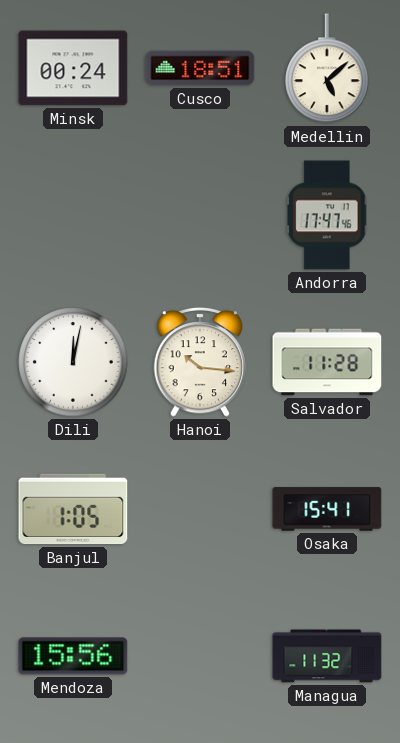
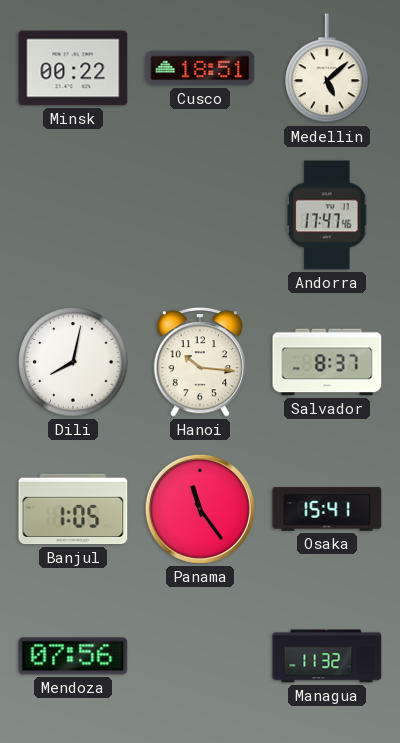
Minsk: 00:24 -> 00:22 (73, 68)
Dili: 12:02 -> 8:02 (73, 362)
Salvador: 11:28 -> 8:37 (327, 362)
Panama: none -> 11:24 (200, 509)
Mendoza: 15:56 -> 07:56 (73, 656)
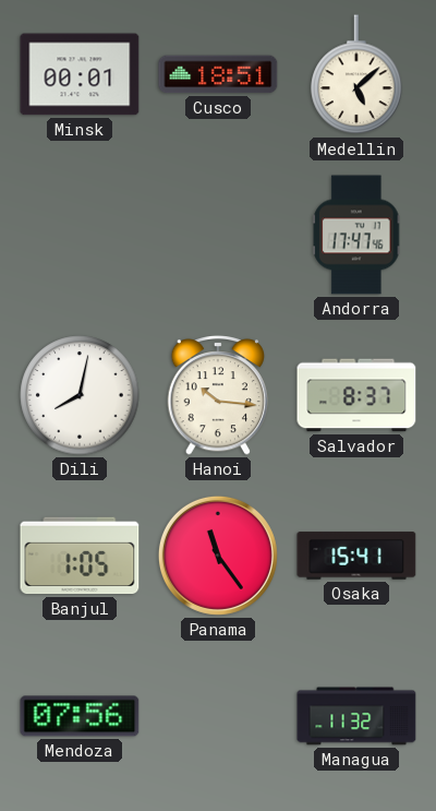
Minsk: 00:22 -> 00:01 (80, 74)
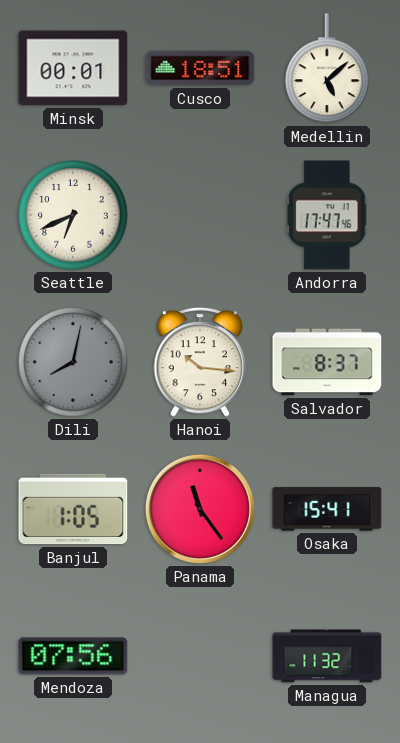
Seattle: none -> 6:41 (73, 215)
Dili dial: white -> grey (73, 362)
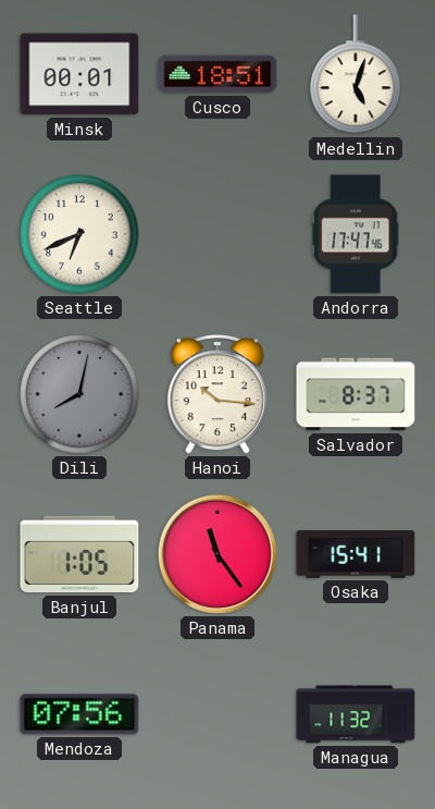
Medellin: 5:08 -> 5:03 (356, 75)
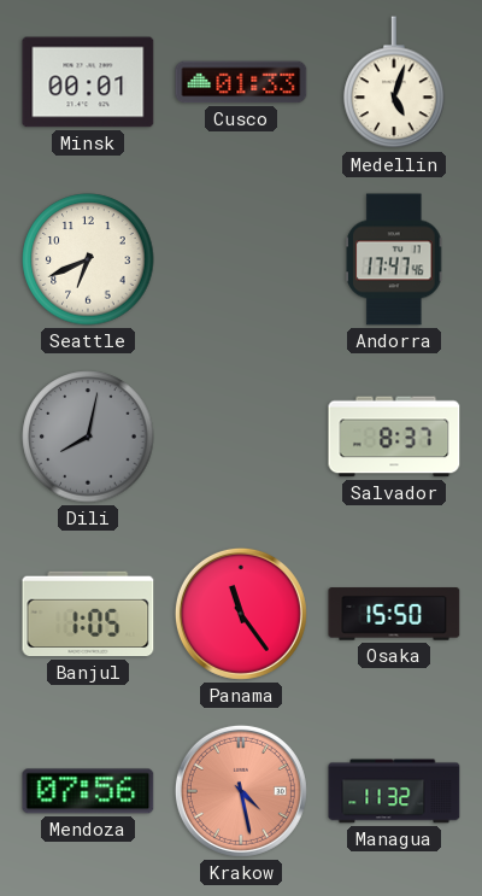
Cusco: 18:51 -> 01:33 (241, 82)
Hanoi: 10:16 -> none (217, 394)
Osaka: 15:41 -> 15:50 (394, 614)
Krakow: none -> 4:28 (241, 791)
